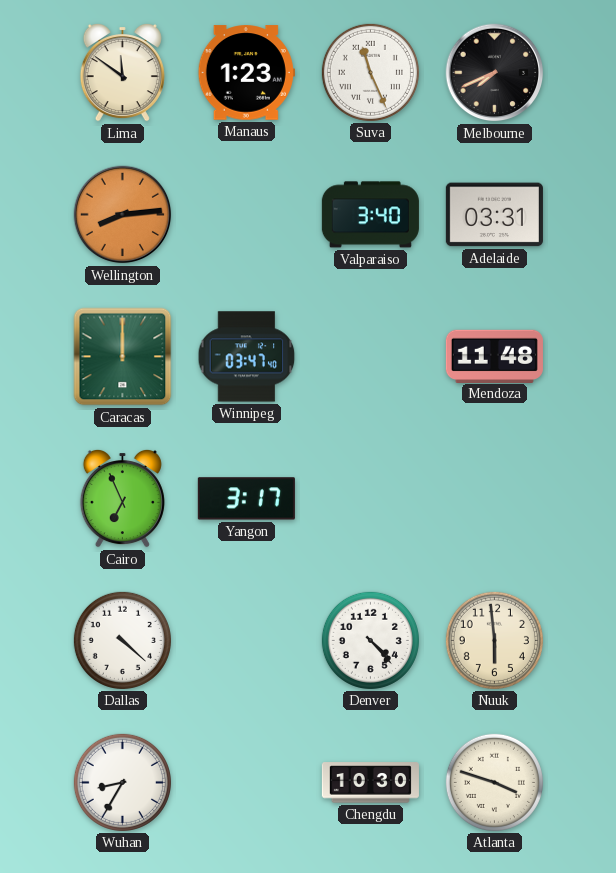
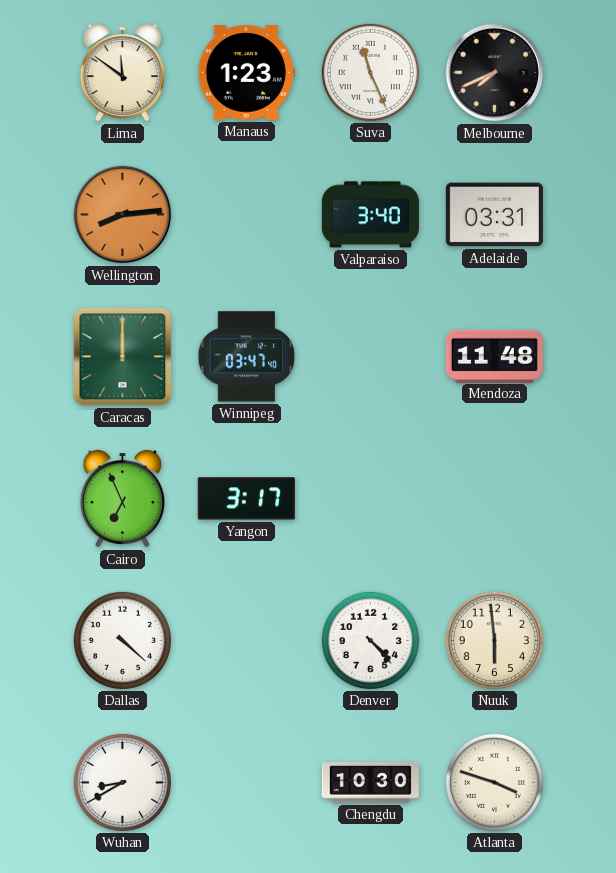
Wuhan: 8:35 -> 8:40 (122, 782)
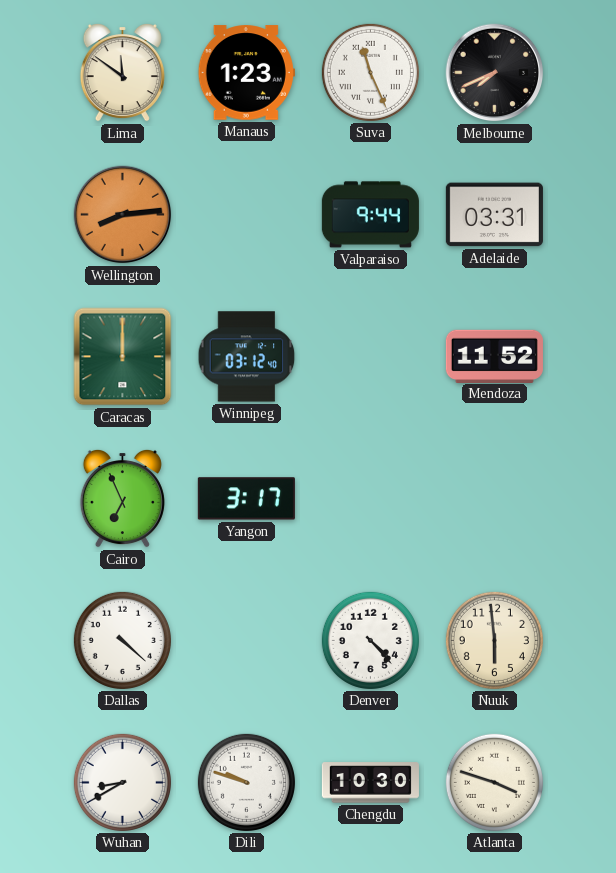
Valparaiso: 3:40 -> 9:44 (370, 215)
Winnipeg: 03:47 -> 03:12 (247, 357)
Mendoza: 11:48 -> 11:52 (494, 356)
Dili: none -> 9:48 (246, 782)
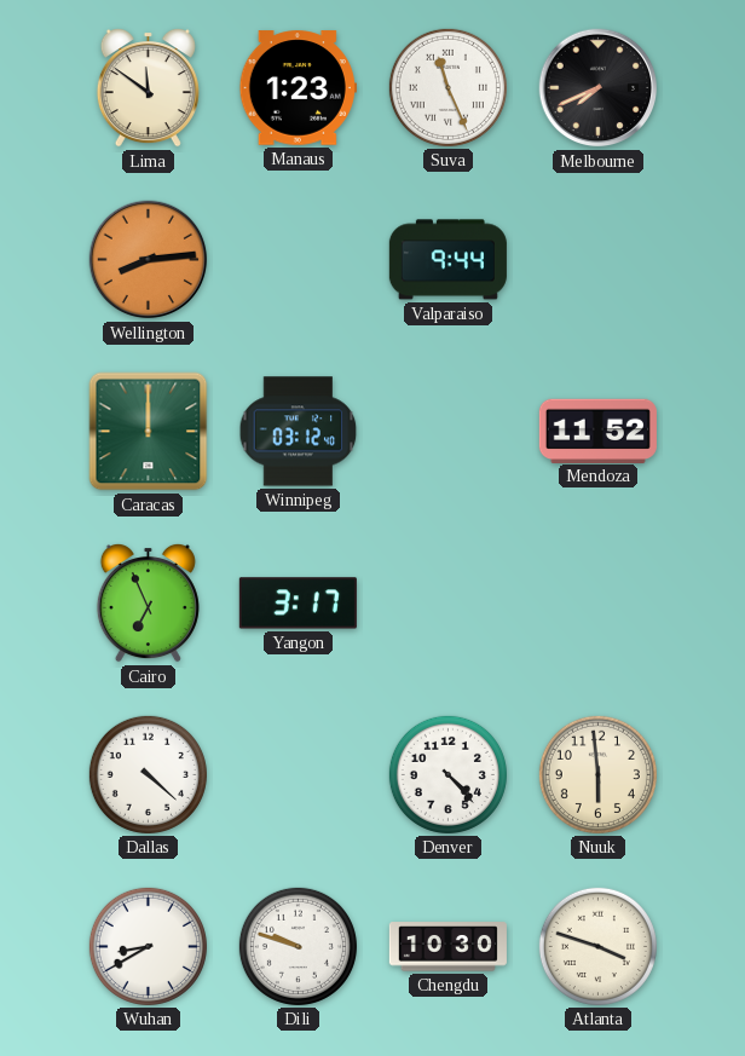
Adelaide: 03:31 -> none (494, 215)
